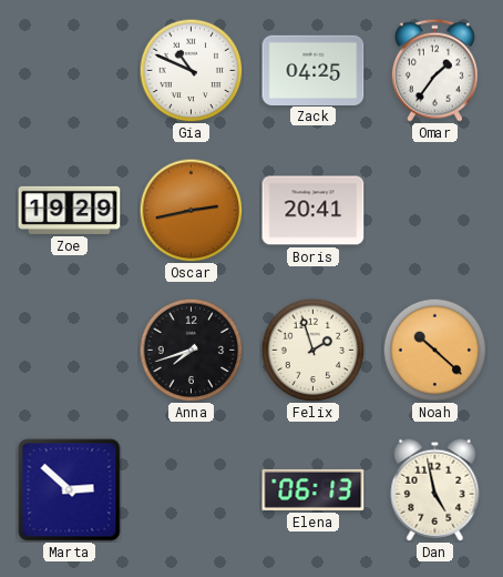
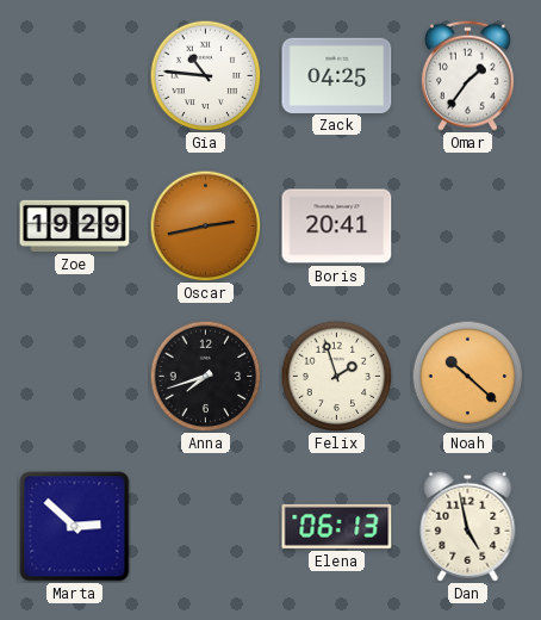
Gia: 10:49 -> 10:46 (205, 75)
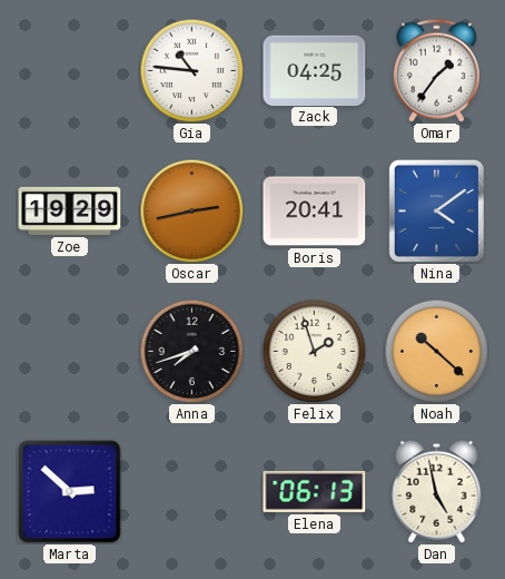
Nina: none -> 4:09 (436, 210)
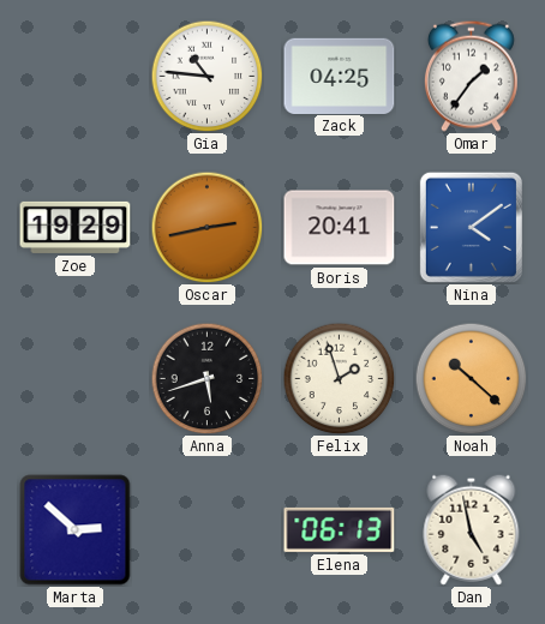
Anna: 7:42 -> 5:42 (206, 378)
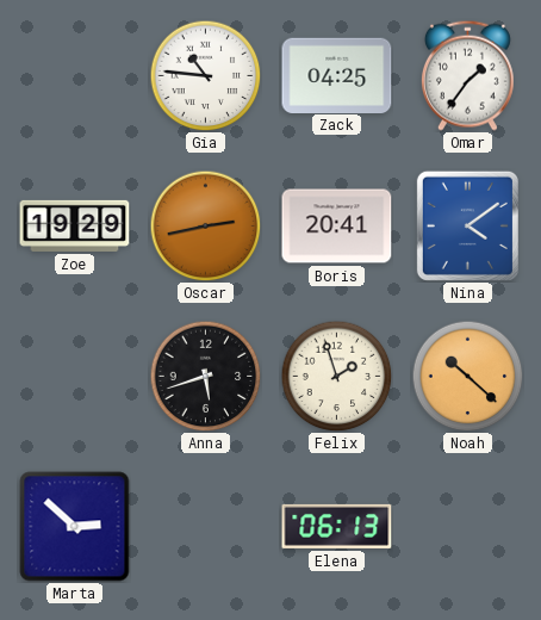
Dan: 4:58 -> none (472, 529)
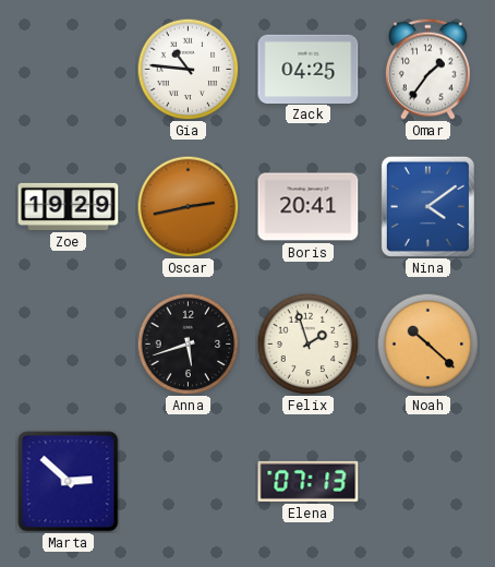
Elena: 06:13 -> 07:13 (309, 481)
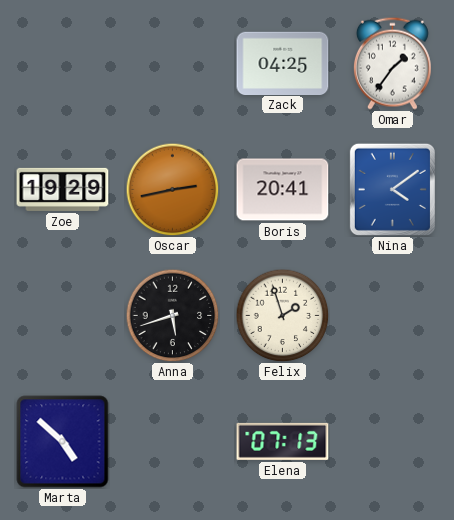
Gia: 10:46 -> none (188, 69)
Noah: 10:22 -> none (427, 343)
Marta: 2:52 -> 4:52 (63, 442)
